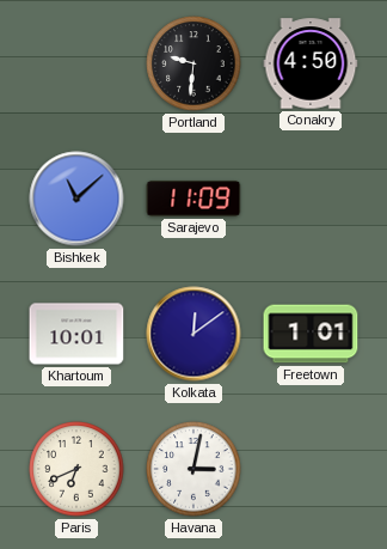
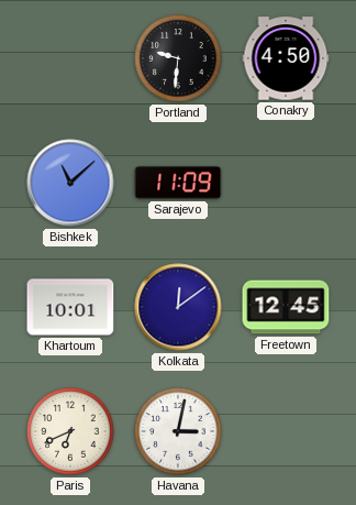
Freetown: 1:01 -> 12:45 (286, 307)
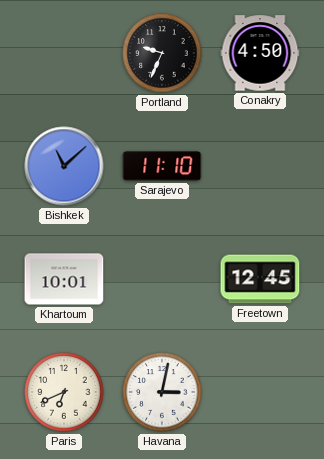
Portland: 9:31 -> 9:34 (162, 53)
Sarajevo: 11:09 -> 11:10 (162, 166)
Kolkata: 12:09 -> none (178, 307)
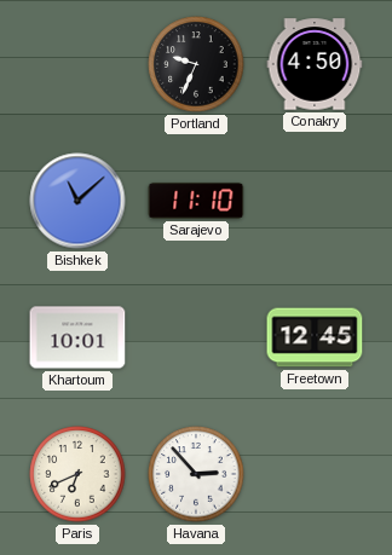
Havana: 3:02 -> 2:53 (196, 474)
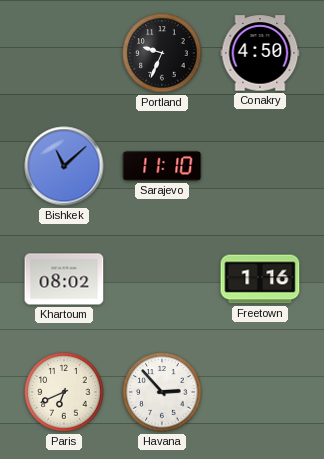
Khartoum: 10:01 -> 08:02 (64, 279)
Freetown: 12:45 -> 1:16 (260, 279)
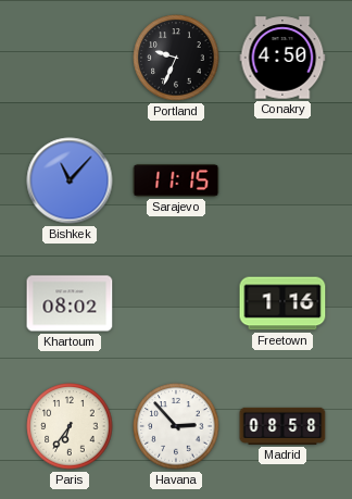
Bishkek: 11:08 -> 11:07 (70, 180)
Sarajevo: 11:10 -> 11:15 (176, 180)
Paris: 6:41 -> 6:36 (70, 426)
Madrid: none -> 08:58 (282, 426)
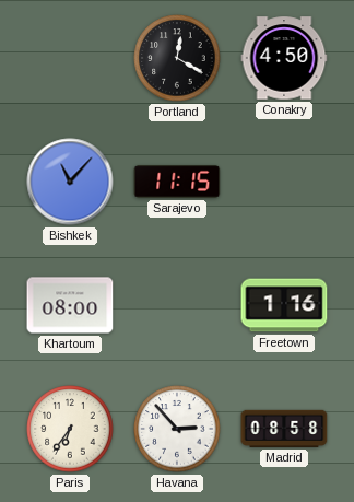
Portland: 9:34 -> 12:20 (177, 58)
Khartoum: 08:02 -> 08:00 (70, 305)
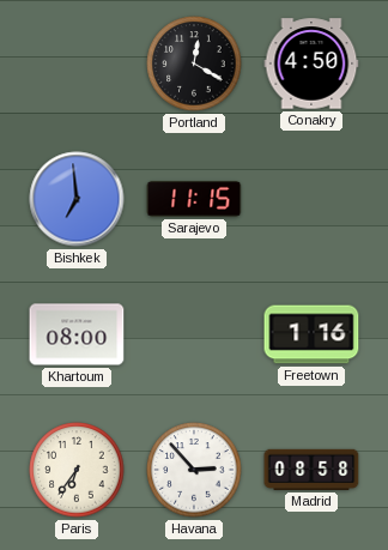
Bishkek: 11:07 -> 6:59 (77, 199)
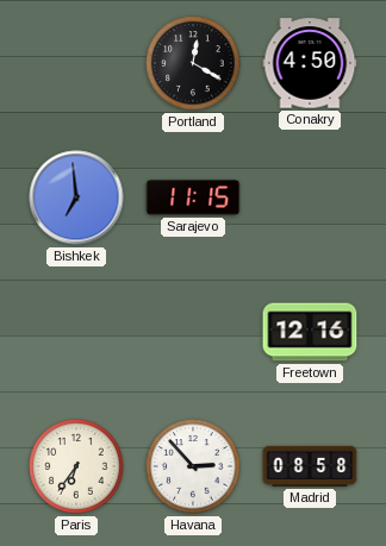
Khartoum: 08:00 -> none (77, 334)
Freetown: 1:16 -> 12:16 (310, 332)
